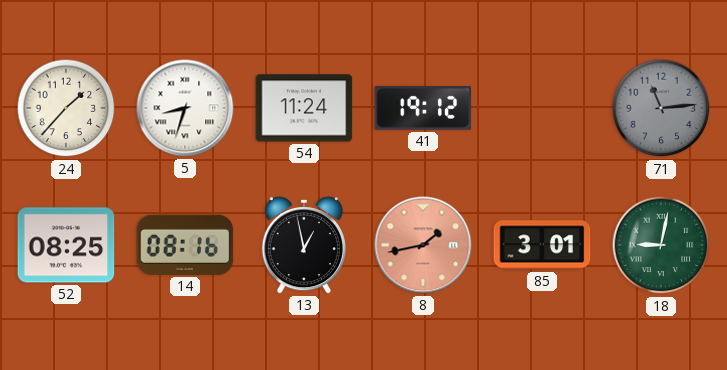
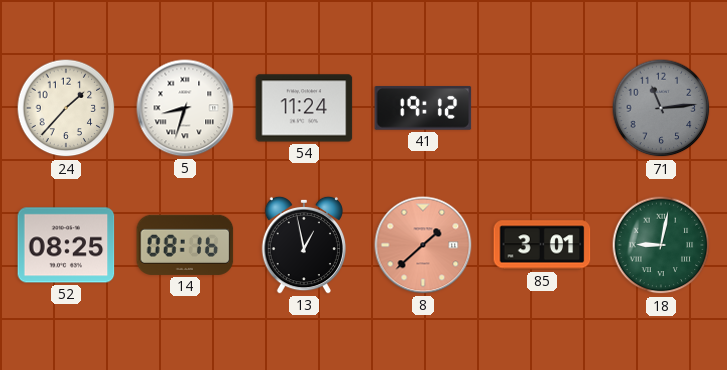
8: 1:43 -> 1:38 (423, 245)
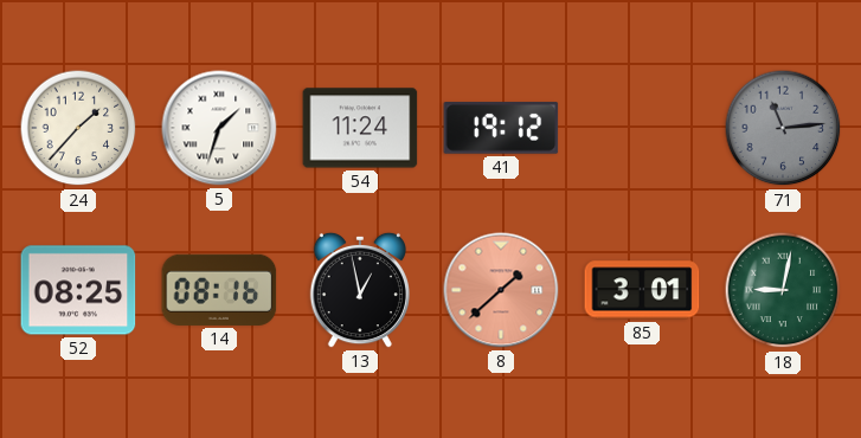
5: 8:33 -> 1:33 (219, 128)
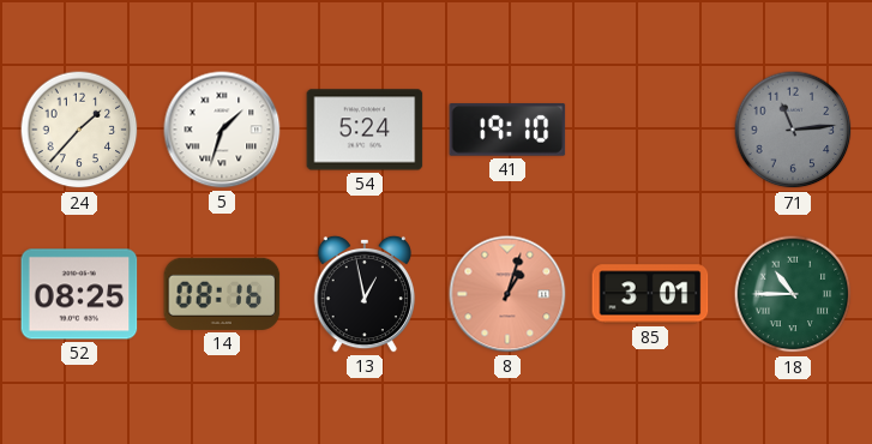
54: 11:24 -> 5:24 (365, 130)
41: 19:12 -> 19:10 (507, 130)
8: 1:38 -> 1:03 (507, 294)
18: 9:02 -> 10:45 (793, 294)
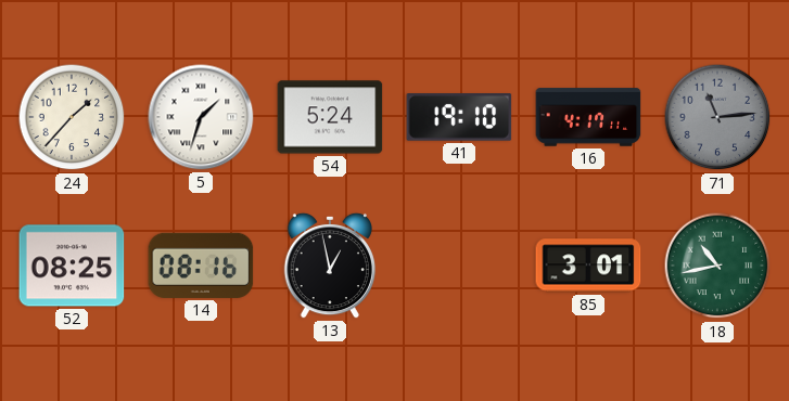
16: none -> 4:17 (588, 117)
8: 1:03 -> none (507, 294)
18: 10:45 -> 10:43 (717, 266)
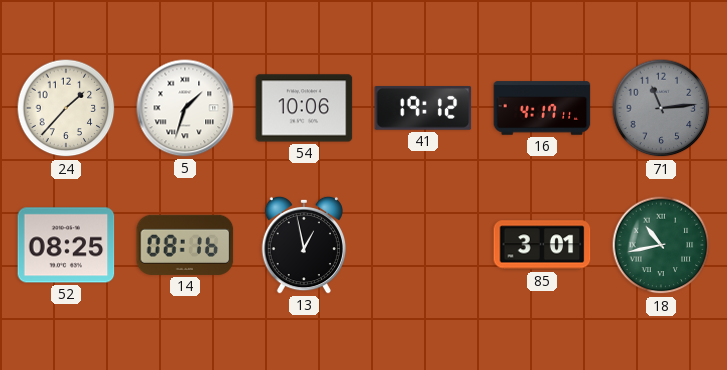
54: 5:24 -> 10:06 (304, 108)
41: 19:10 -> 19:12 (423, 108)
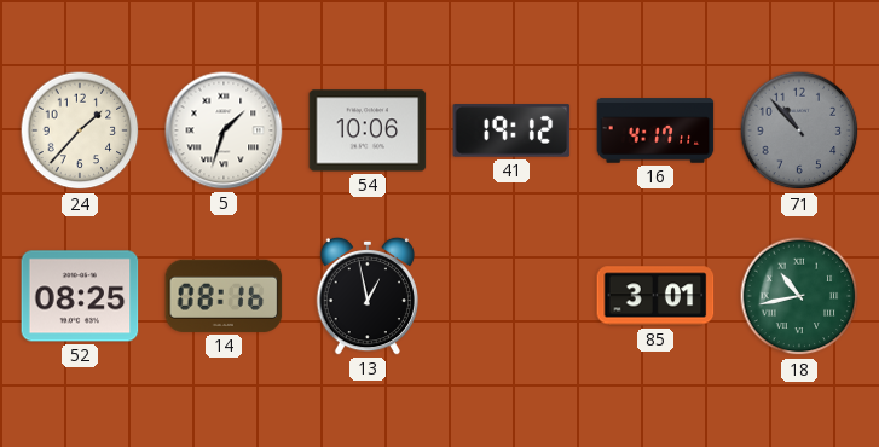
71: 11:14 -> 10:53 (799, 130)
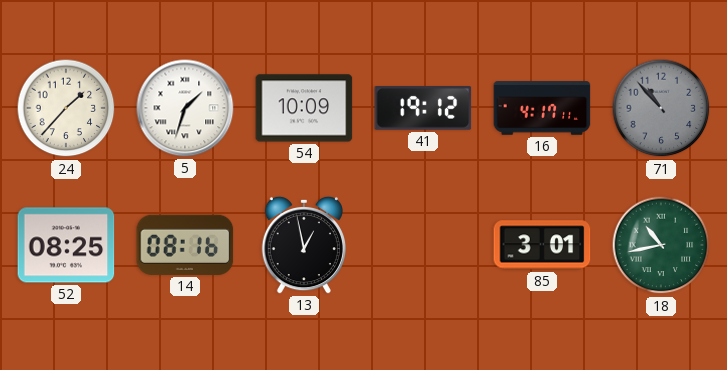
54: 10:06 -> 10:09 (304, 108)
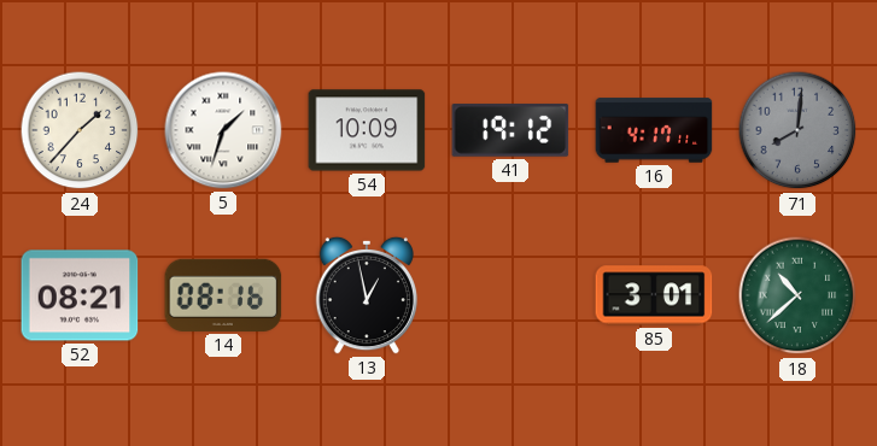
71: 10:53 -> 8:01 (797, 130)
52: 08:25 -> 08:21 (80, 295)
18: 10:43 -> 10:38 (797, 295)
